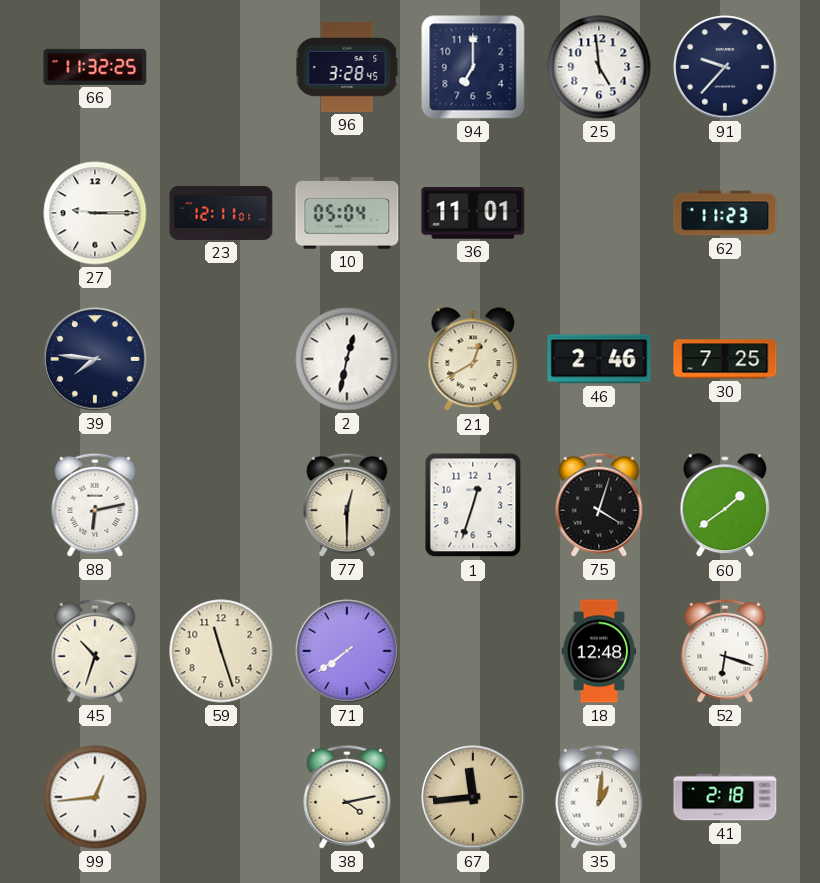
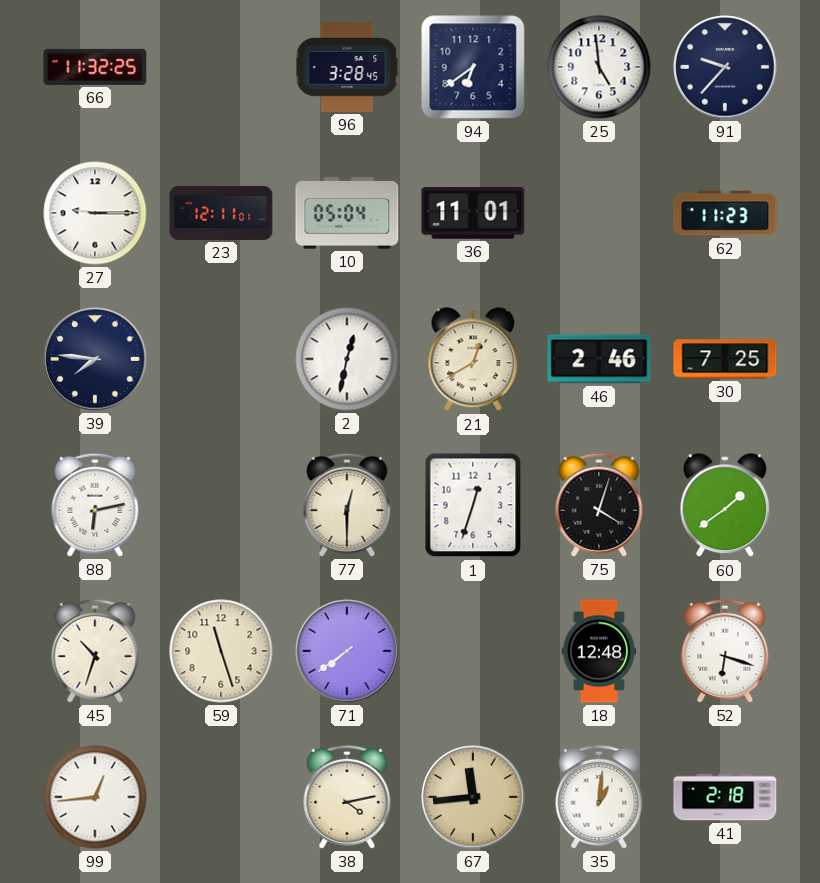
94: 7:00 -> 6:39 (473, 67)
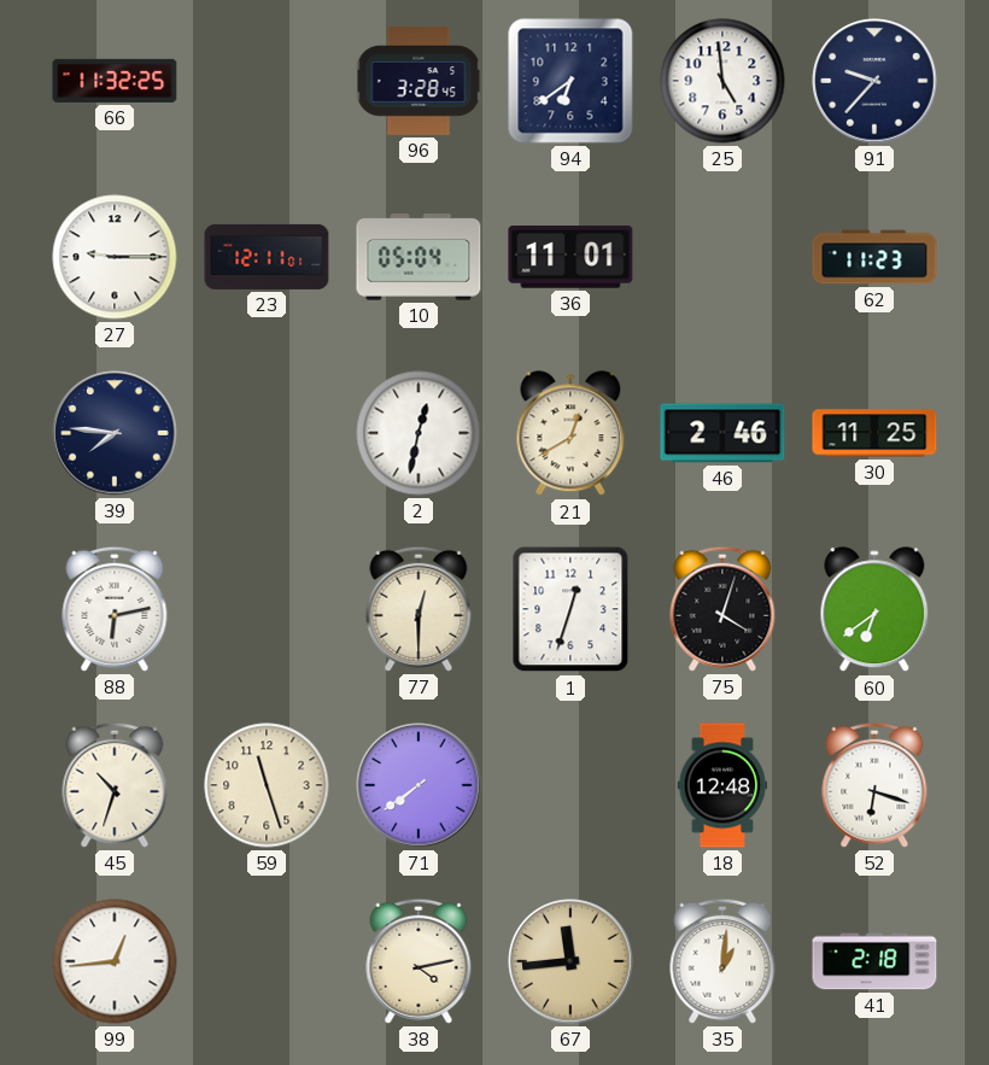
30: 7:25 -> 11:25 (874, 433)
60: 1:39 -> 6:39 (874, 610)
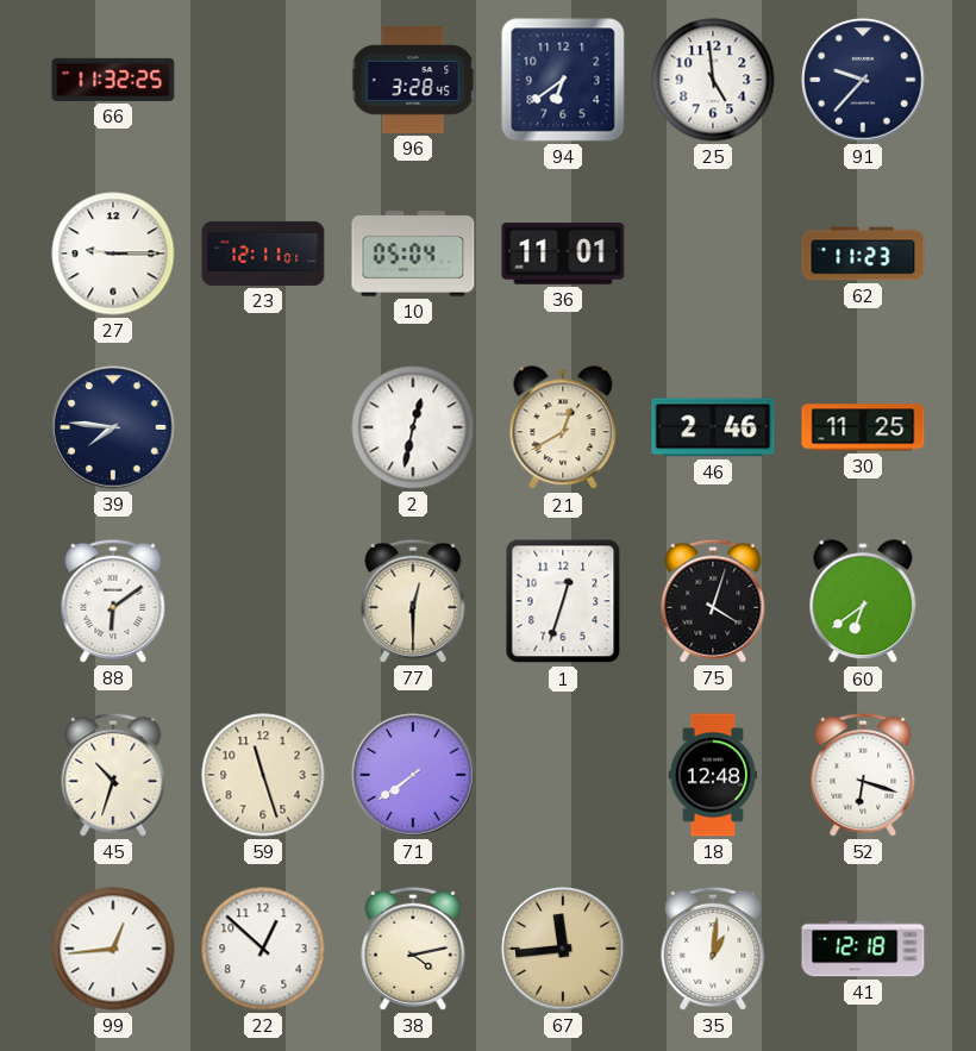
88: 6:13 -> 6:09 (113, 601)
22: none -> 12:52 (263, 949)
41: 2:18 -> 12:18 (863, 949)
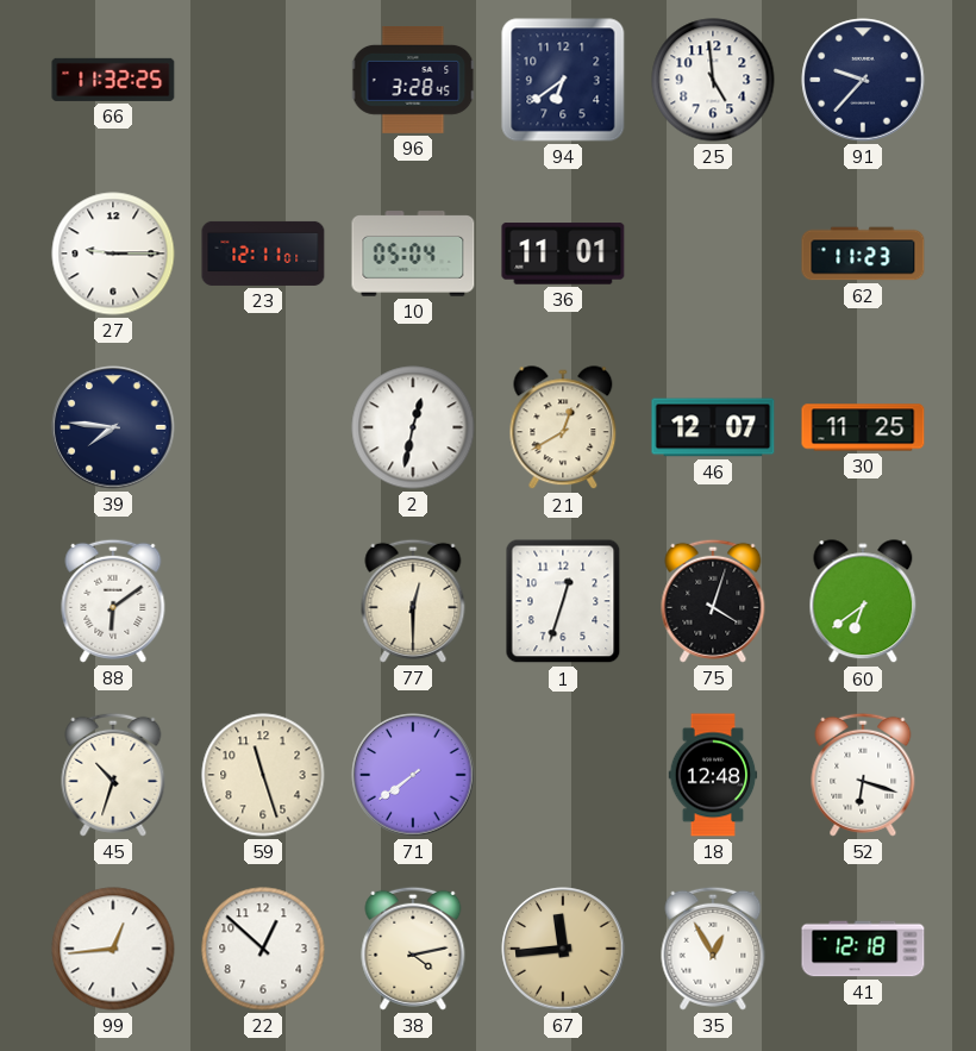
46: 2:46 -> 12:07 (713, 427)
35: 1:01 -> 12:55 (713, 949)
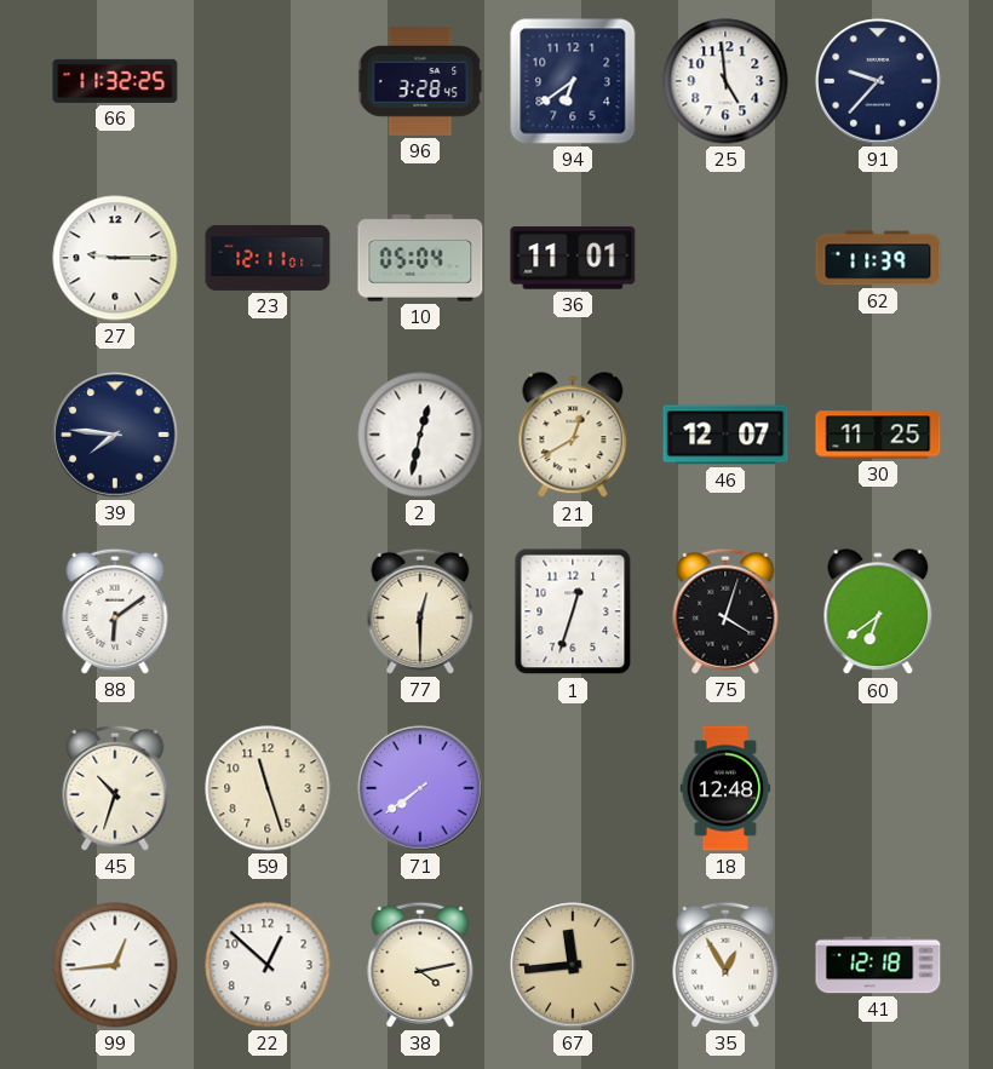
62: 11:23 -> 11:39 (878, 258)
52: 6:18 -> none (863, 775)
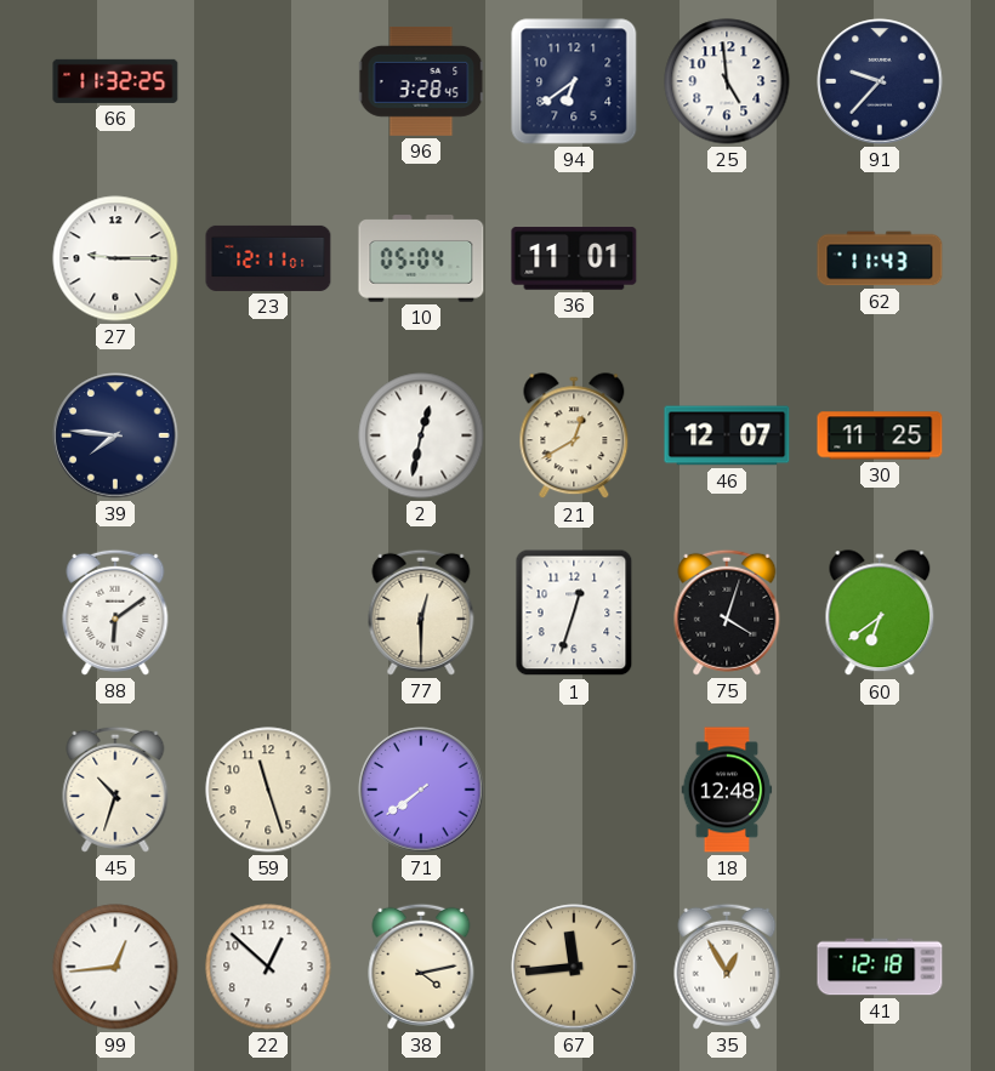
62: 11:39 -> 11:43 (880, 258)
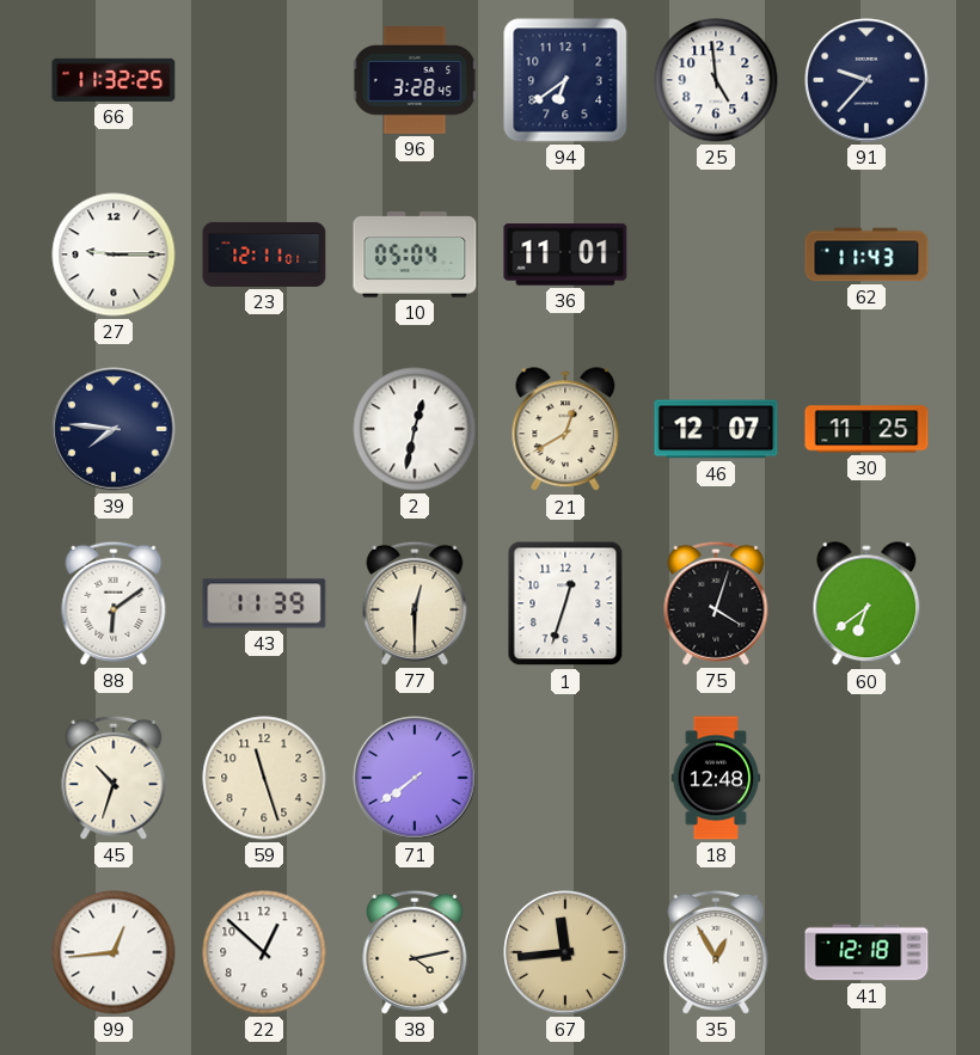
43: none -> 11:39 (264, 603)
